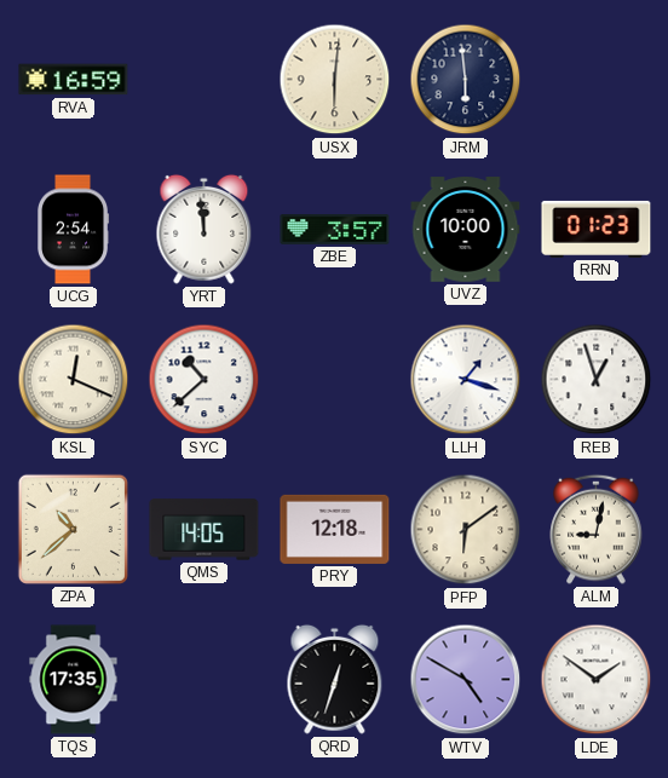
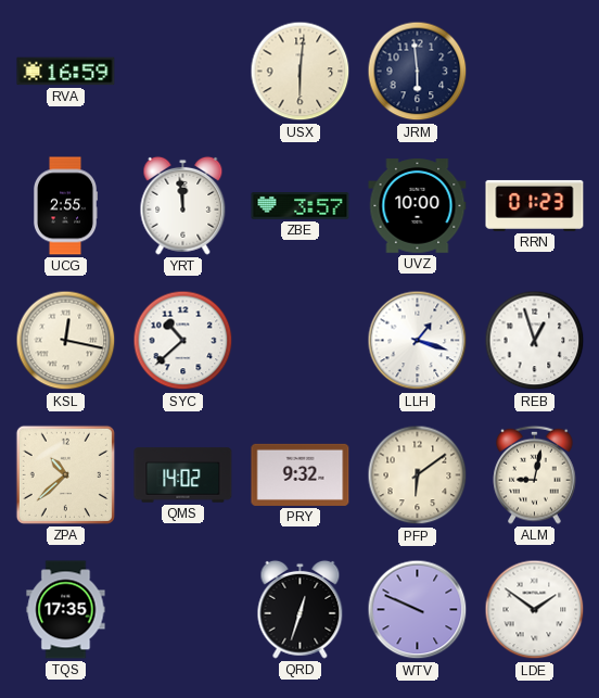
UCG: 2:54 -> 2:55 (66, 206)
KSL: 12:19 -> 12:17 (66, 341)
QMS: 14:05 -> 14:02 (183, 475)
PRY: 12:18 -> 9:32 (301, 474)
WTV: 4:50 -> 9:49 (418, 610)
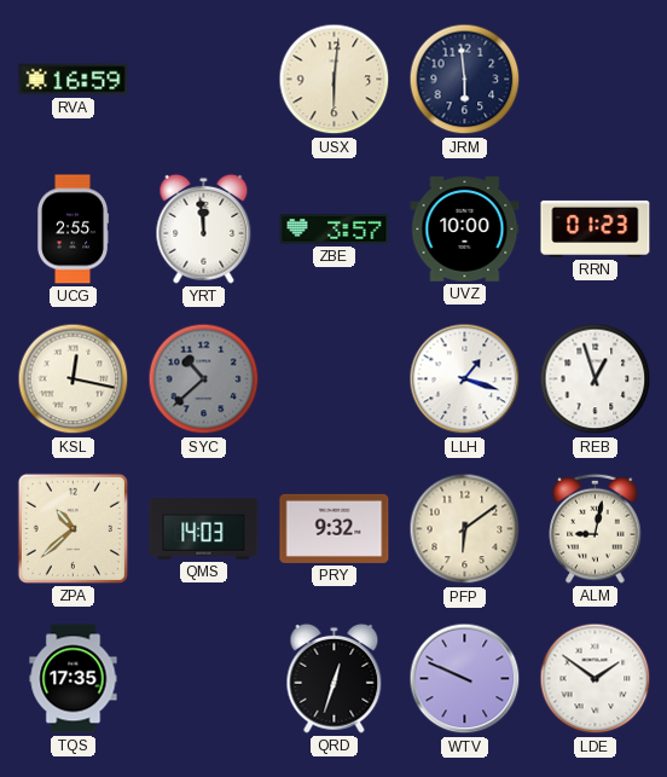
SYC dial: white -> grey (204, 379)
QMS: 14:02 -> 14:03 (204, 529)
